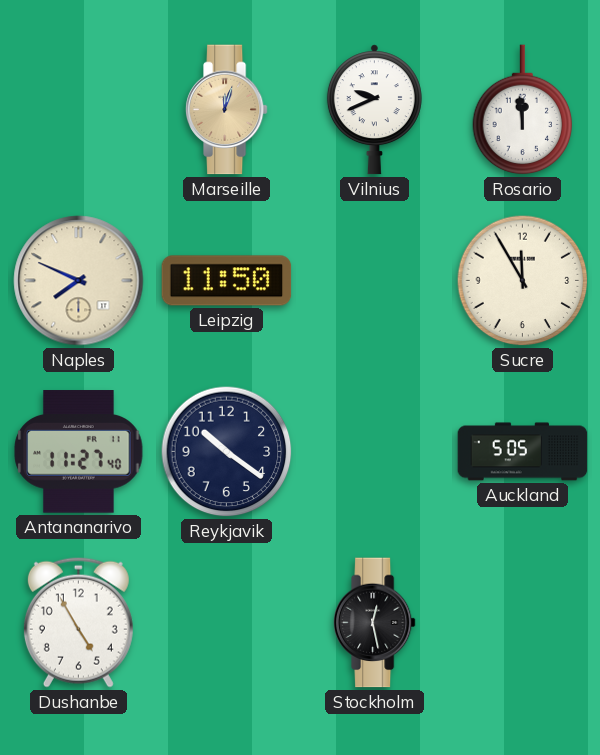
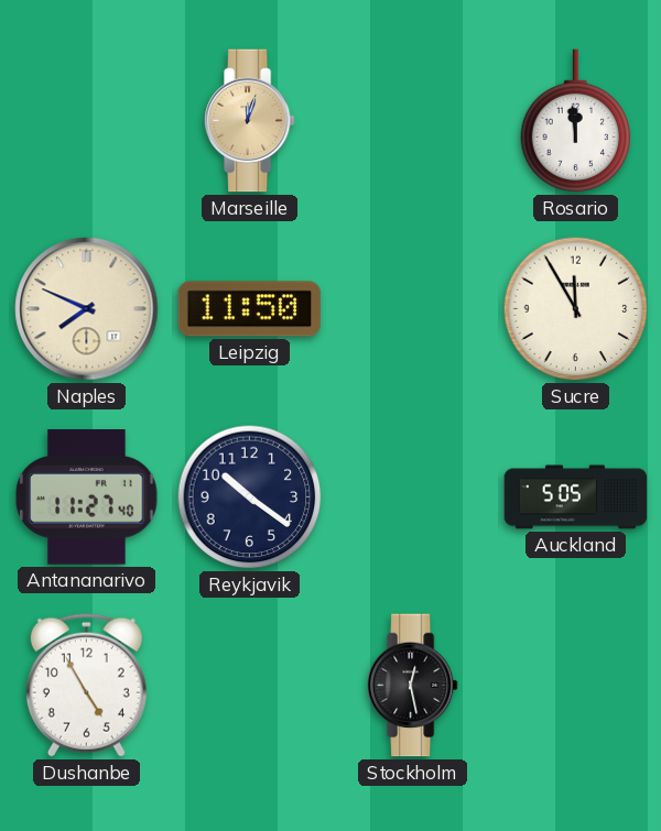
Vilnius: 9:41 -> none (374, 110)
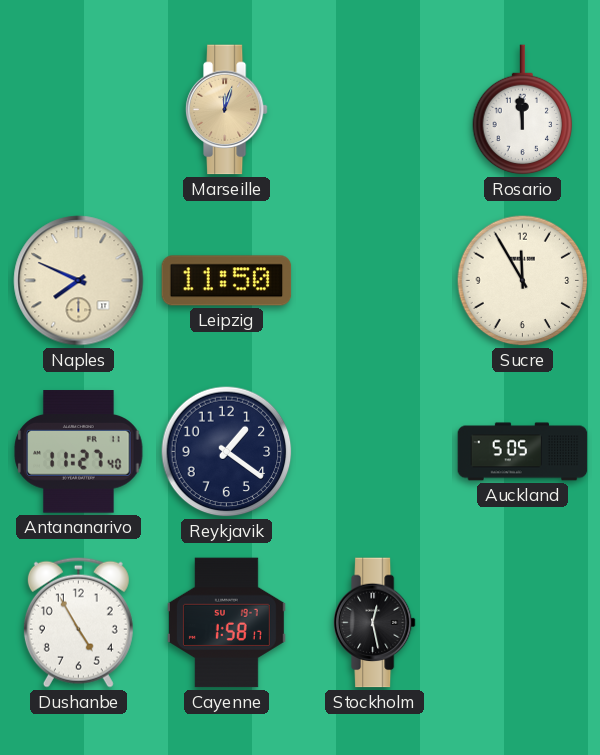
Reykjavik: 10:21 -> 1:21 (227, 452)
Cayenne: none -> 1:58 (226, 623)
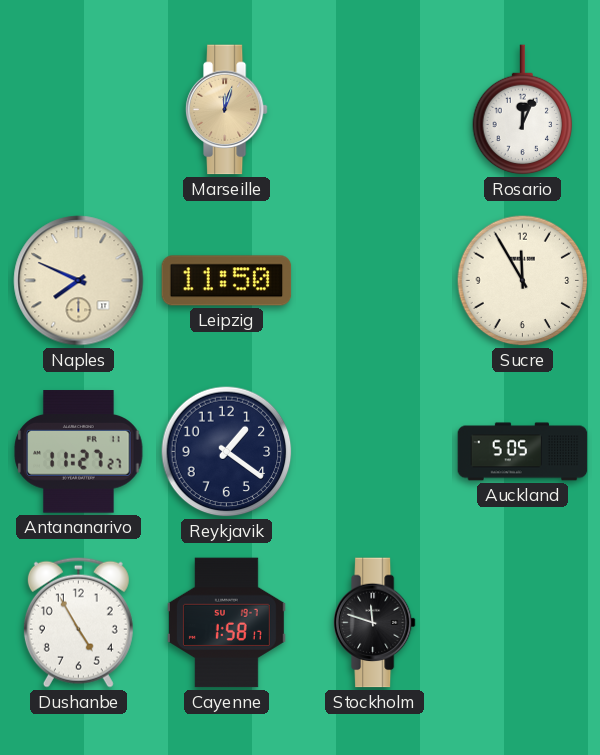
Rosario: 11:59 -> 12:04 (523, 110)
Antananarivo: 11:27:40 -> 11:27:27 (79, 452)
Stockholm: 12:28 -> 11:48 (374, 623)
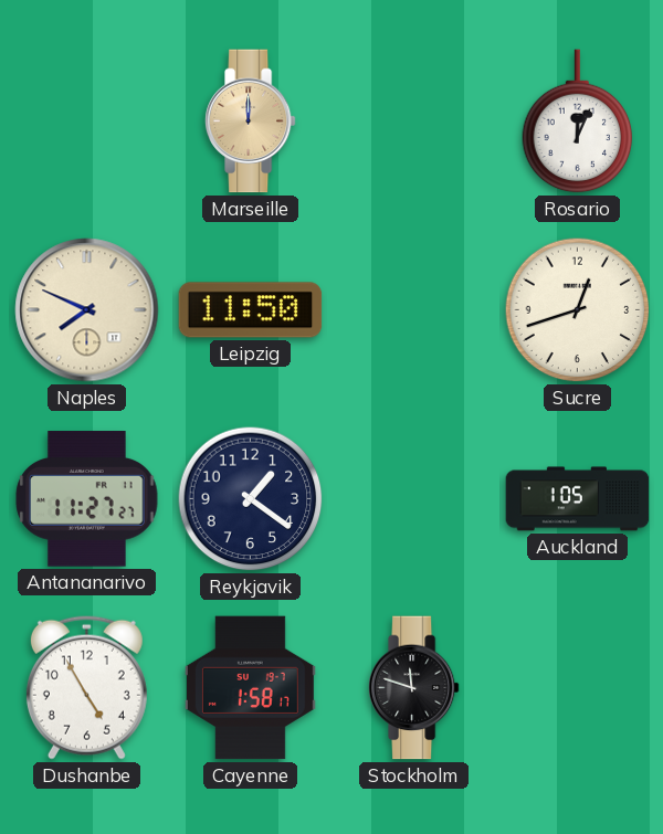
Marseille: 12:03 -> 12:00 (250, 122)
Sucre: 11:55 -> 12:42 (578, 310)
Auckland: 5:05 -> 1:05 (578, 499)
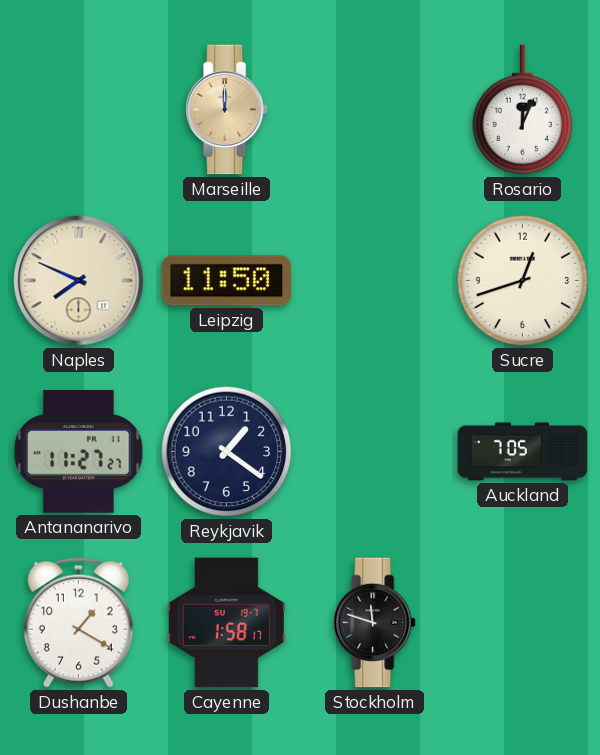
Auckland: 1:05 -> 7:05 (523, 452)
Dushanbe: 4:55 -> 1:20 (78, 622)
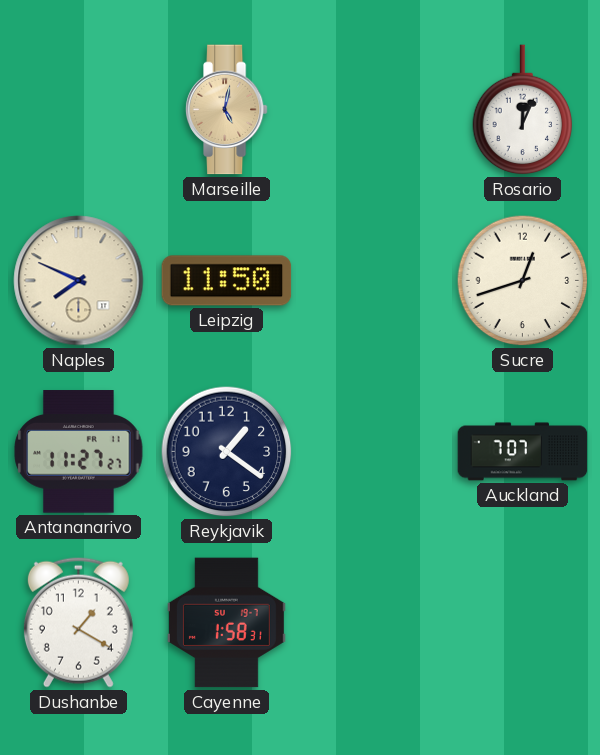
Marseille: 12:00 -> 5:02 (226, 110)
Auckland: 7:05 -> 7:07 (523, 452)
Cayenne: 1:58:17 -> 1:58:31 (226, 623)
Stockholm: 11:48 -> none (374, 623)
